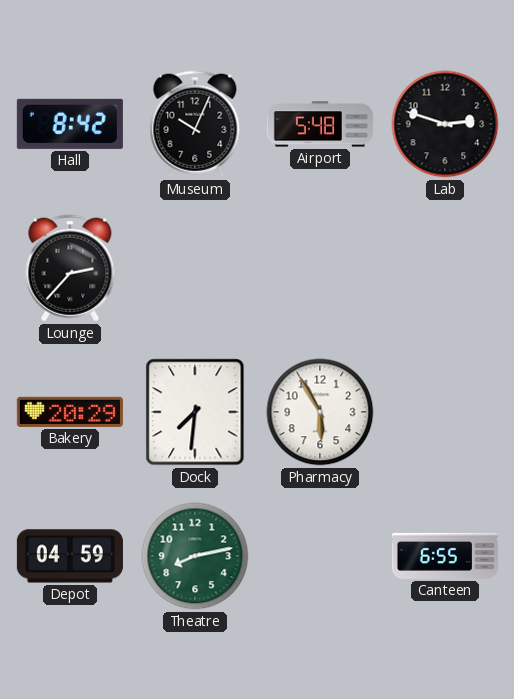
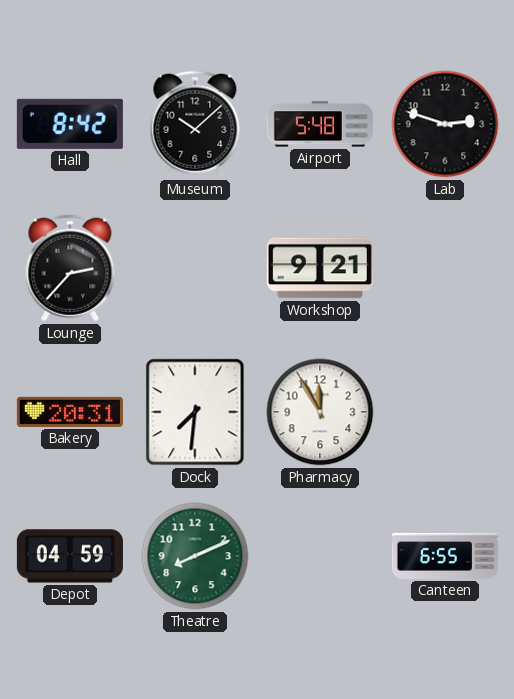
Museum: 10:04 -> 10:08 (195, 124)
Workshop: none -> 9:21 (320, 268)
Bakery: 20:29 -> 20:31 (70, 412)
Pharmacy: 5:55 -> 11:55 (320, 412)
Theatre: 8:13 -> 8:11 (195, 556)
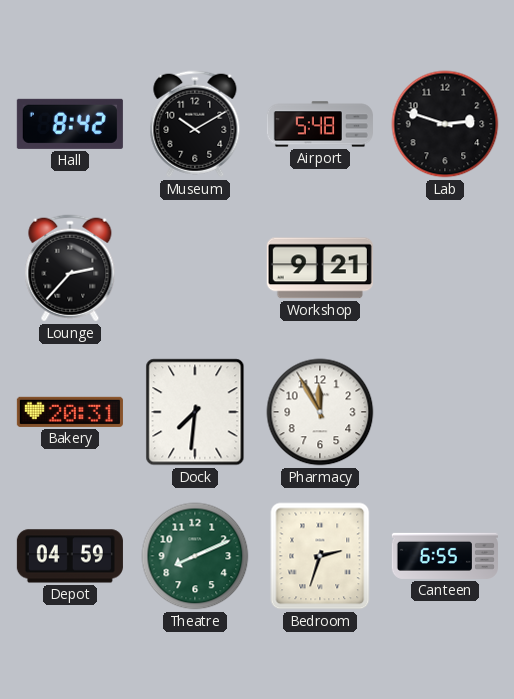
Museum: 10:08 -> 10:10 (195, 124)
Bedroom: none -> 2:33 (320, 556)
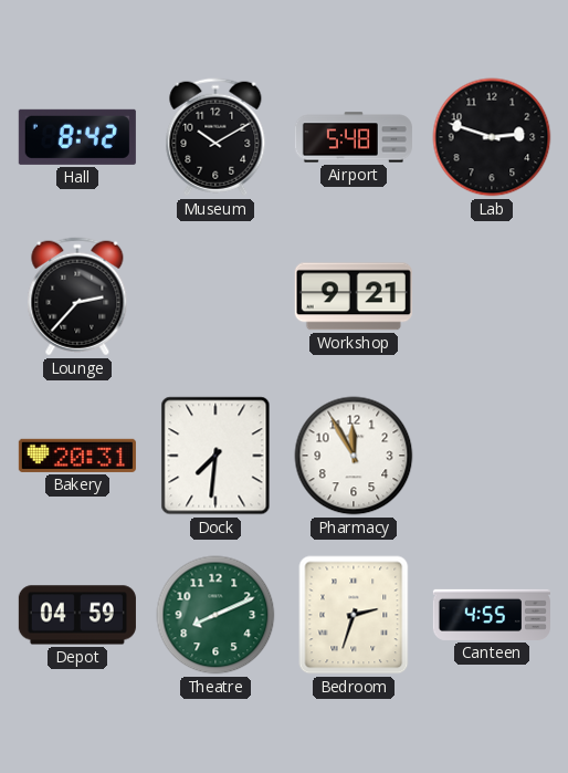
Canteen: 6:55 -> 4:55 (492, 615)
